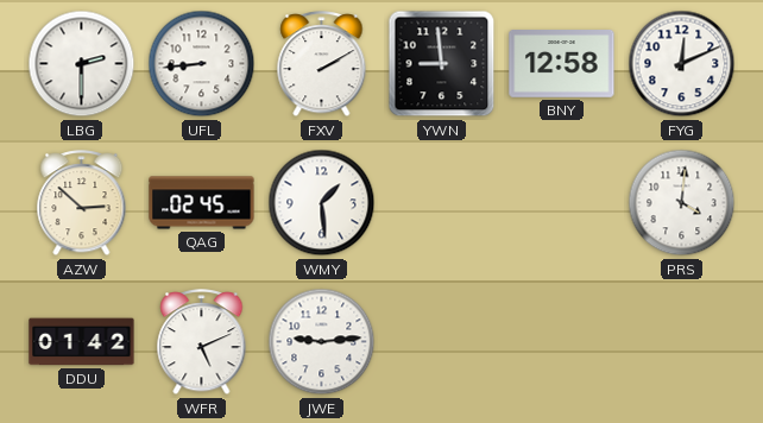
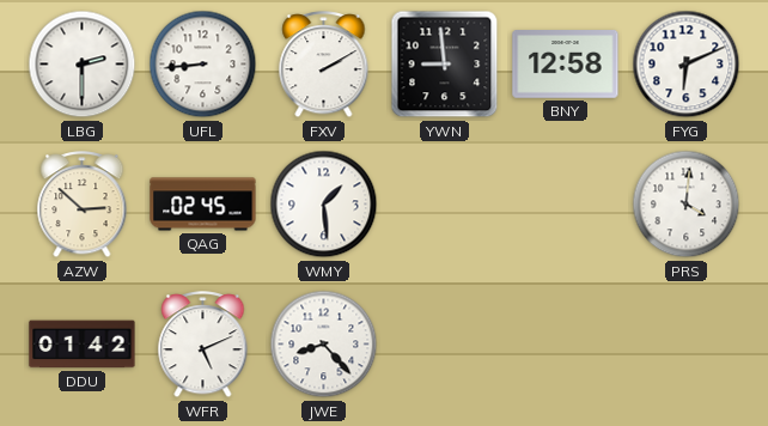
FYG: 12:11 -> 6:11 (687, 65)
JWE: 9:14 -> 8:23 (324, 345)
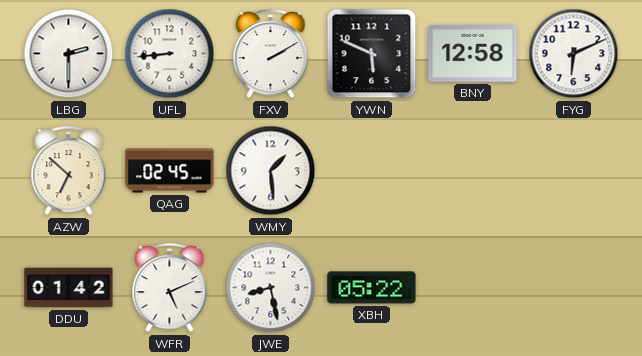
YWN: 8:59 -> 5:49 (372, 54)
AZW: 2:52 -> 6:52 (69, 171)
PRS: 4:01 -> none (687, 205)
JWE: 8:23 -> 8:28 (271, 288)
XBH: none -> 05:22 (372, 288)
